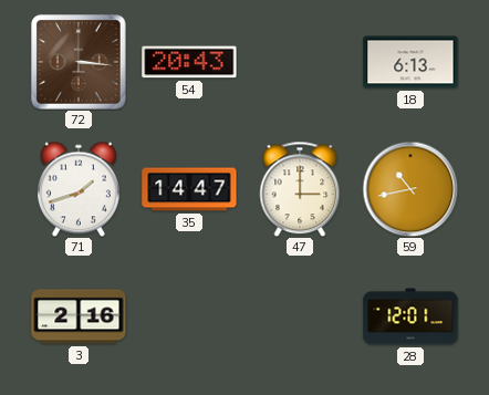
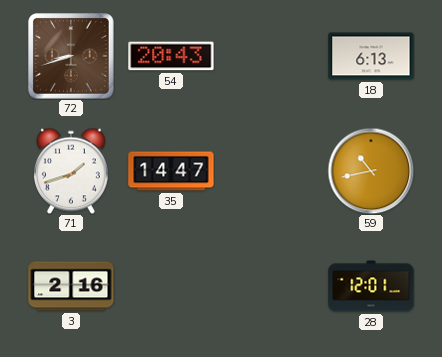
72: 3:16 -> 8:42 (71, 56)
47: 3:00 -> none (300, 189)
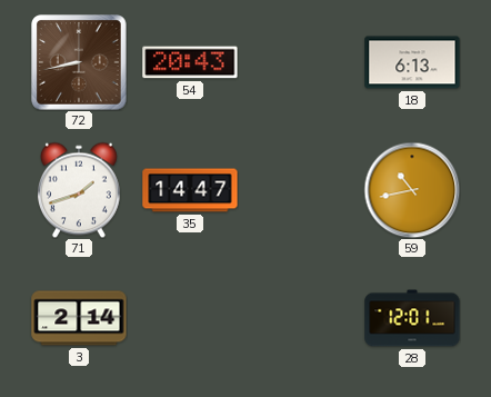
72: 8:42 -> 8:43 (79, 62)
3: 2:16 -> 2:14 (79, 318)
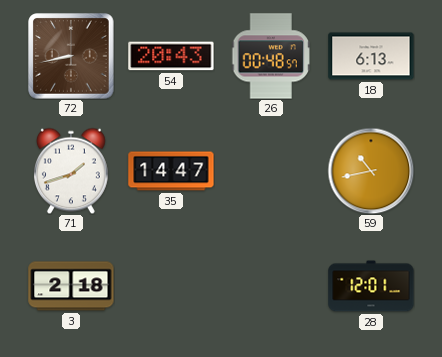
26: none -> 00:48 (271, 56)
3: 2:14 -> 2:18 (71, 286)
